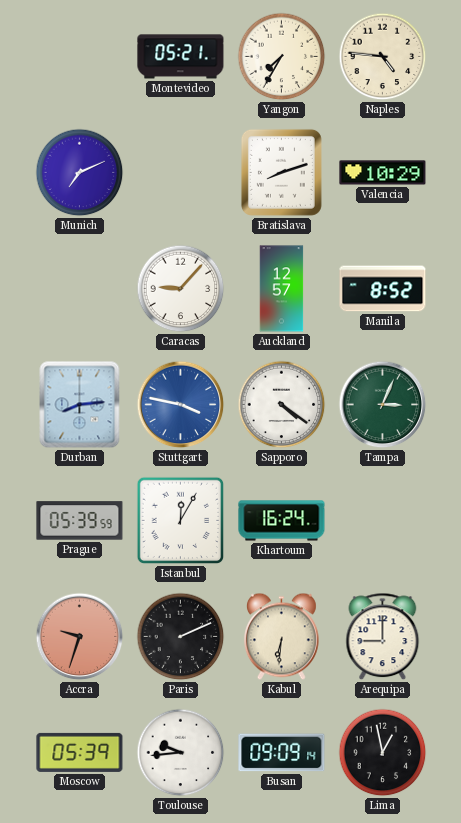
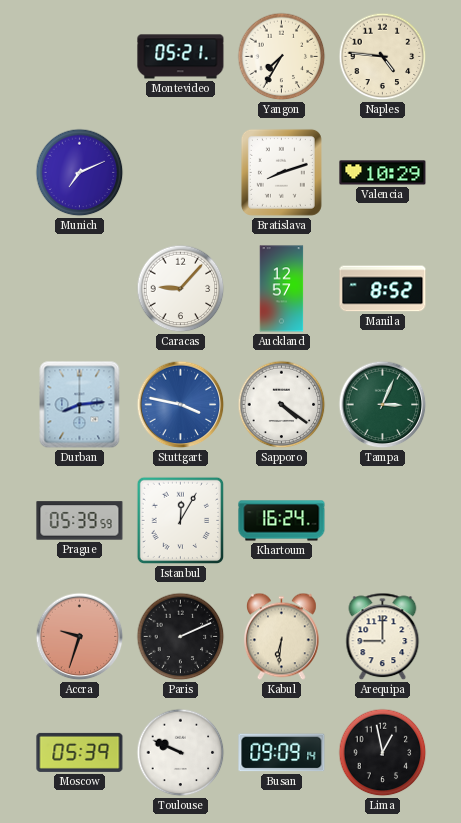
Toulouse: 9:44 -> 9:49 (181, 753)
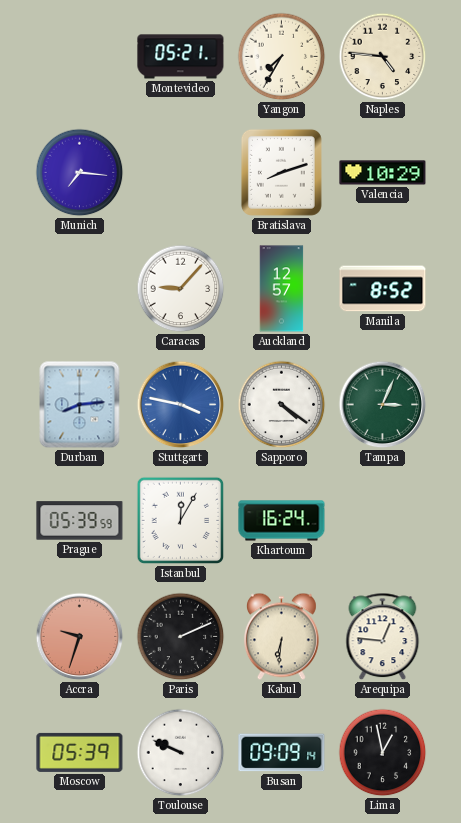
Munich: 7:11 -> 7:16 (80, 173)
Arequipa: 9:00 -> 12:46 (383, 637)
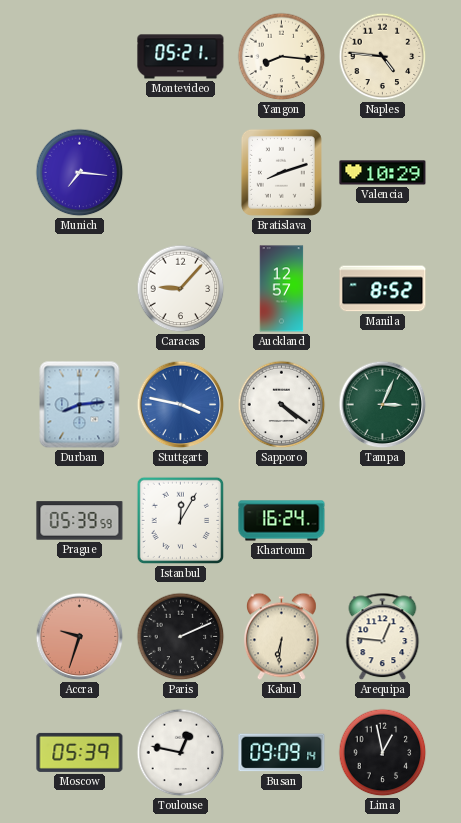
Yangon: 7:35 -> 8:16 (282, 57)
Toulouse: 9:49 -> 12:47 (181, 753)
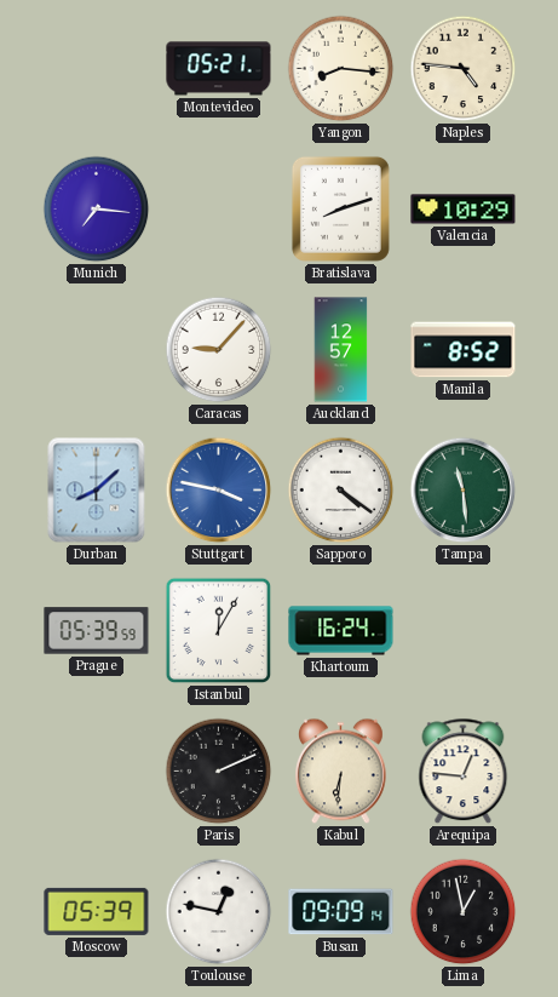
Durban: 8:14 -> 8:08 (97, 491)
Tampa: 3:04 -> 11:29 (464, 491)
Accra: 9:33 -> none (80, 637)
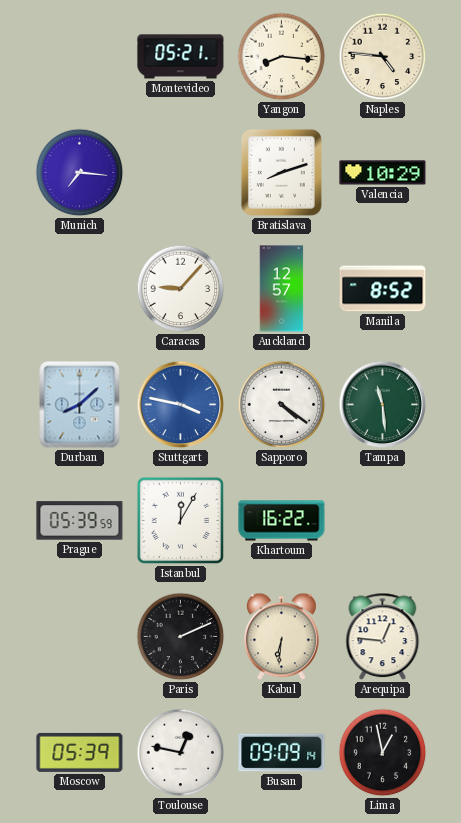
Khartoum: 16:24 -> 16:22 (282, 521)
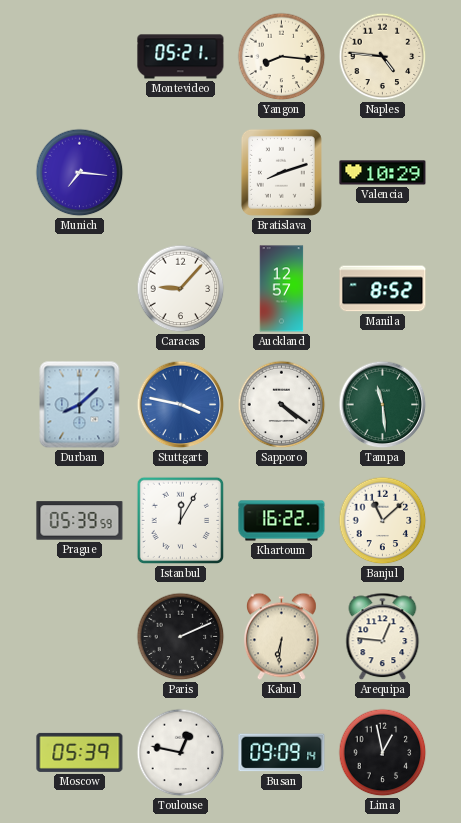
Banjul: none -> 11:08 (383, 521)
